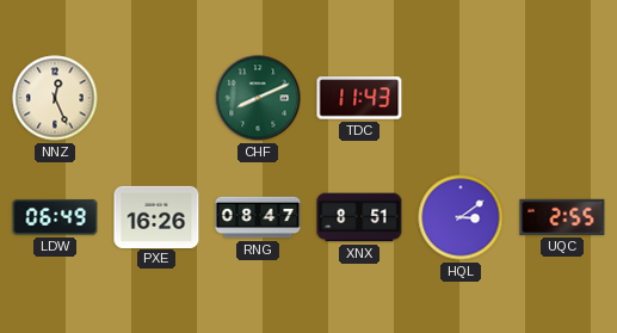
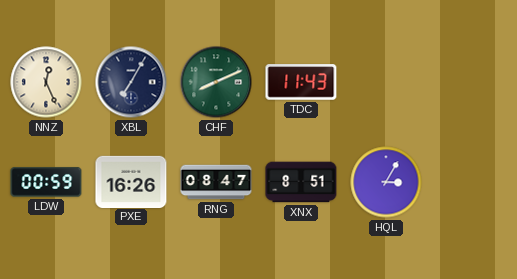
XBL: none -> 7:05 (131, 82)
LDW: 06:49 -> 00:59 (46, 182)
HQL: 3:09 -> 3:05 (386, 182)
UQC: 2:55 -> none (562, 217)
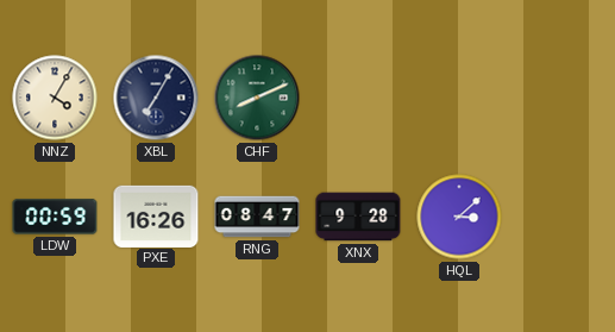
NNZ: 12:26 -> 4:05 (55, 98)
TDC: 11:43 -> none (301, 82)
XNX: 8:51 -> 9:28 (358, 217)
HQL: 3:05 -> 3:08 (459, 217)
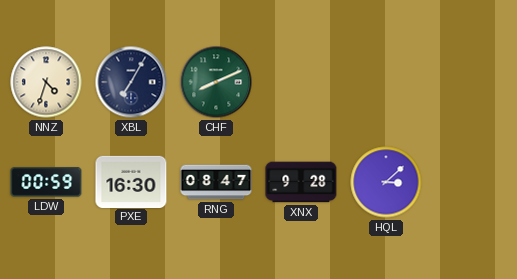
NNZ: 4:05 -> 4:33 (46, 82)
PXE: 16:26 -> 16:30 (131, 181)
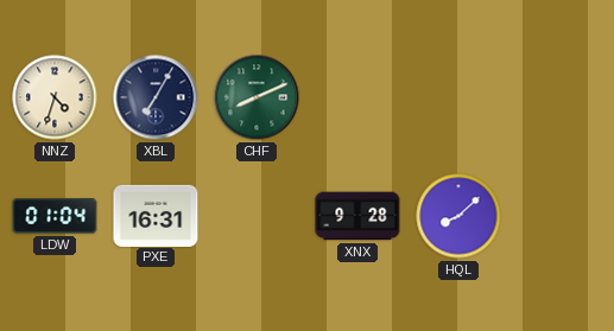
LDW: 00:59 -> 01:04 (55, 216)
PXE: 16:30 -> 16:31 (156, 215)
RNG: 08:47 -> none (216, 182)
HQL: 3:08 -> 8:08 (458, 216)
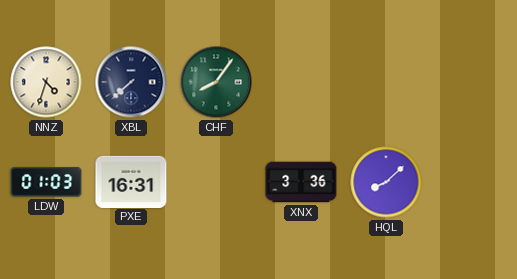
XBL: 7:05 -> 7:38 (131, 82)
CHF: 8:11 -> 8:06 (216, 82)
LDW: 01:04 -> 01:03 (46, 182)
XNX: 9:28 -> 3:36 (301, 182)
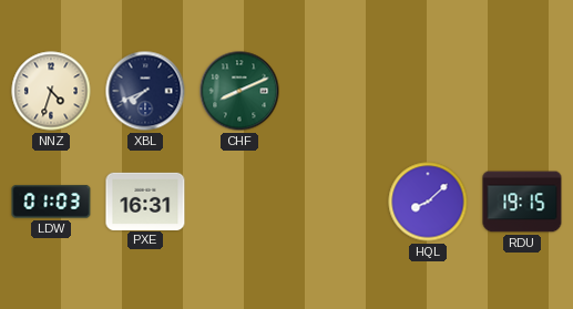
XBL: 7:38 -> 7:41 (145, 91)
CHF: 8:06 -> 8:11 (239, 91)
XNX: 3:36 -> none (301, 182)
RDU: none -> 19:15 (522, 202)
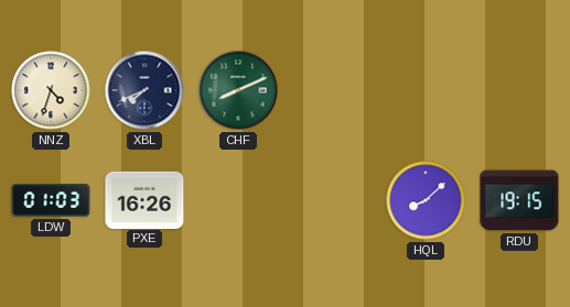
PXE: 16:31 -> 16:26 (144, 199)
